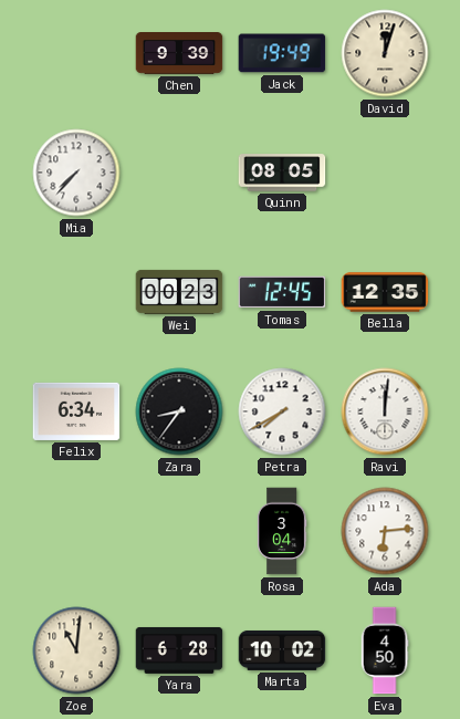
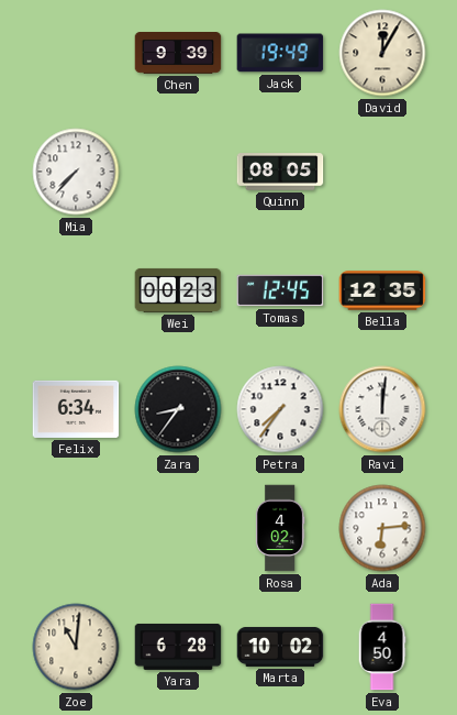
David: 12:03 -> 12:05 (382, 53)
Petra: 7:40 -> 7:36 (280, 409)
Rosa: 3:04 -> 4:02 (280, 528)
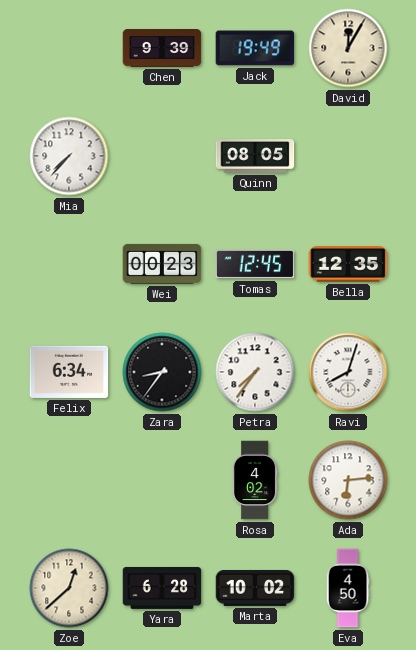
Ravi: 12:01 -> 8:03 (348, 372)
Zoe: 11:01 -> 12:38 (69, 588)
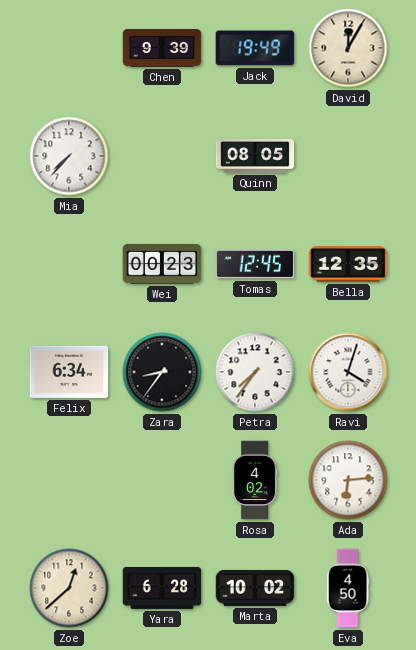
Ravi: 8:03 -> 4:03 (348, 372)
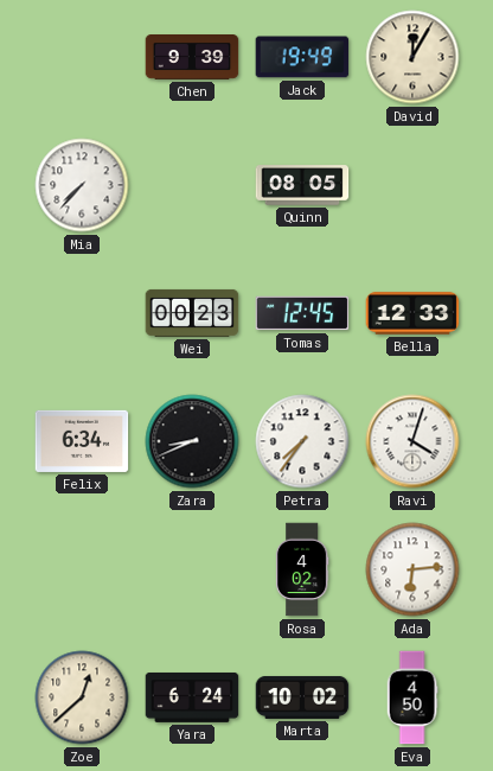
Bella: 12:35 -> 12:33 (412, 313)
Zara: 8:36 -> 8:41 (192, 441)
Yara: 6:28 -> 6:24 (192, 697)
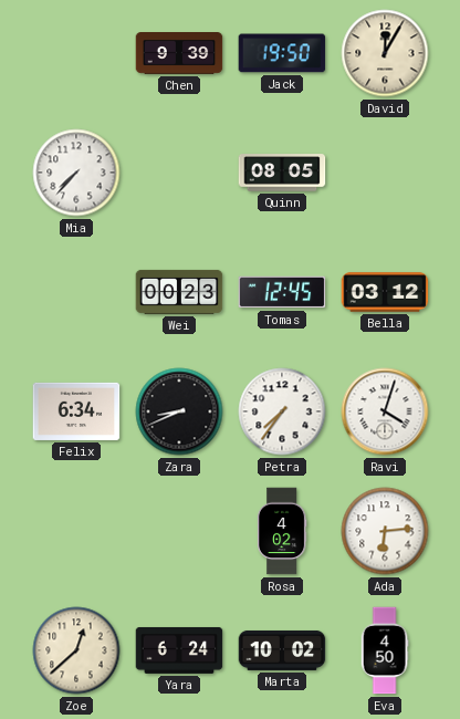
Jack: 19:49 -> 19:50 (282, 53)
Bella: 12:33 -> 03:12 (385, 292)
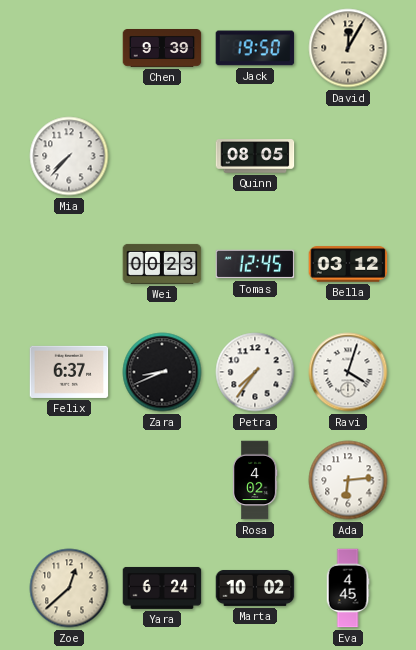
Felix: 6:34 -> 6:37 (69, 372)
Eva: 4:50 -> 4:45 (348, 588)
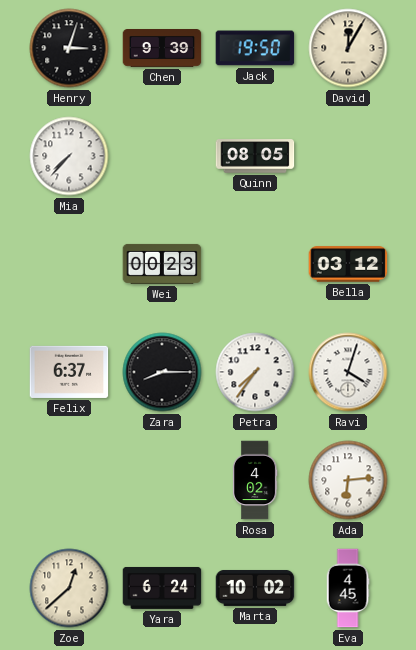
Henry: none -> 3:03 (69, 48)
Tomas: 12:45 -> none (255, 264)
Zara: 8:41 -> 8:15 (162, 372)
